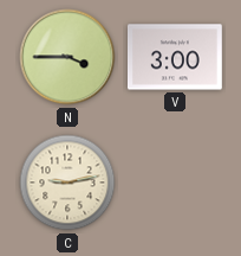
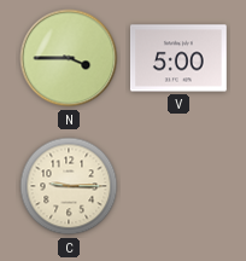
V: 3:00 -> 5:00 (178, 58)
C: 9:13 -> 9:15 (69, 186)
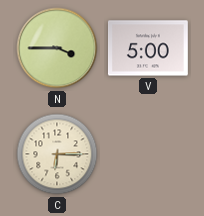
C: 9:15 -> 6:15 (57, 154)
